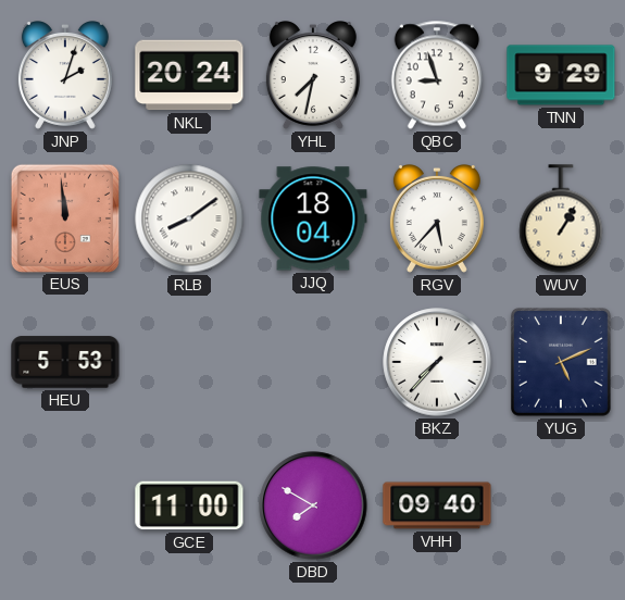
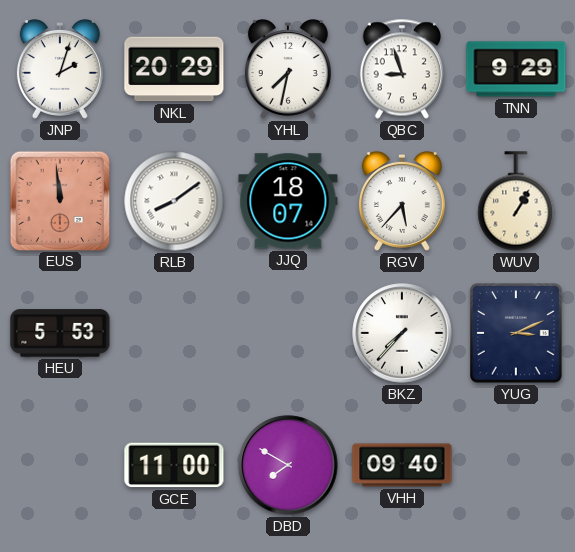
NKL: 20:24 -> 20:29 (174, 69)
JJQ: 18:04 -> 18:07 (288, 201)
YUG: 5:11 -> 3:11 (517, 334)
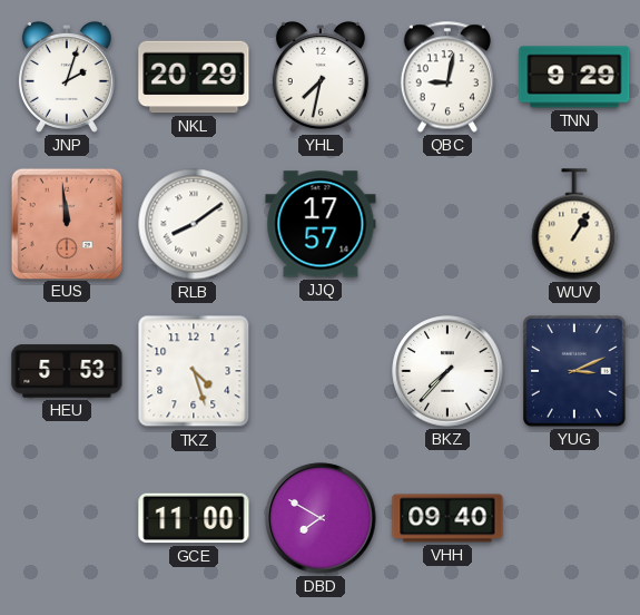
QBC: 8:57 -> 9:02 (447, 77)
JJQ: 18:07 -> 17:57 (321, 224)
RGV: 5:37 -> none (402, 202)
TKZ: none -> 4:27 (194, 371)
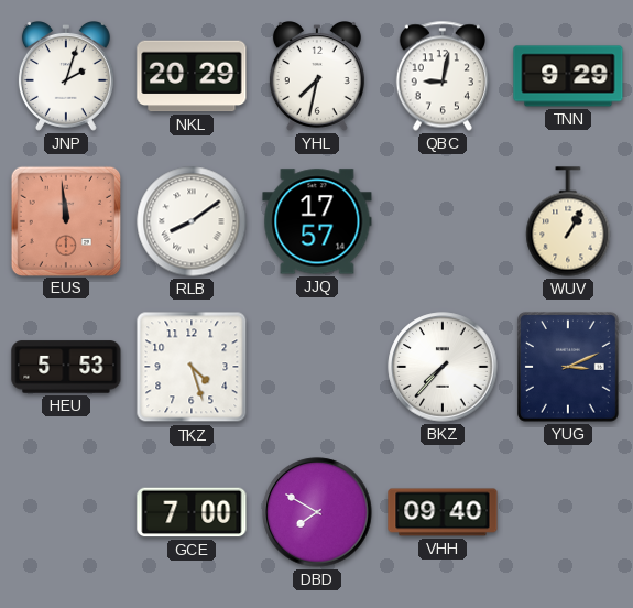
GCE: 11:00 -> 7:00 (192, 512)
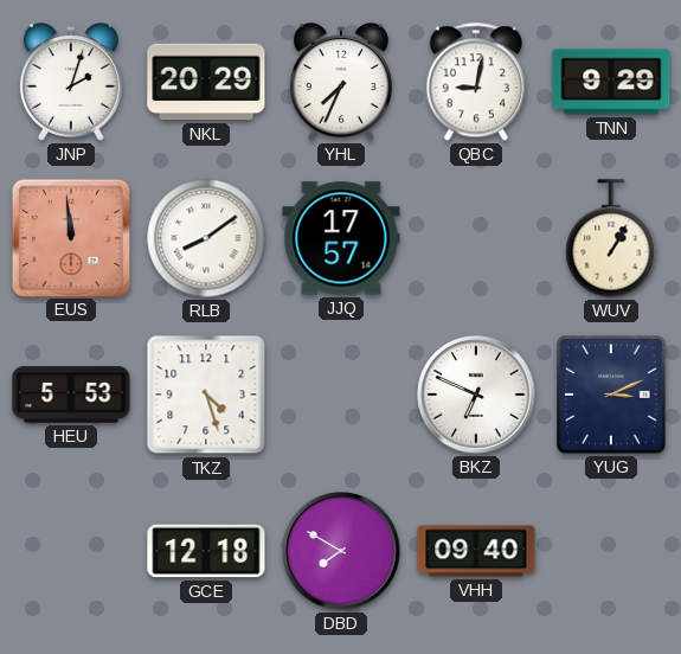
YHL: 7:32 -> 7:34 (341, 83)
BKZ: 7:37 -> 6:49 (476, 395)
GCE: 7:00 -> 12:18 (206, 551)
